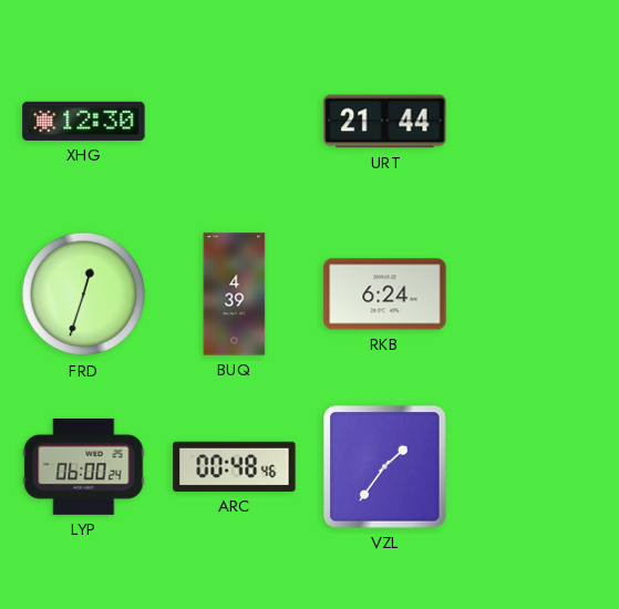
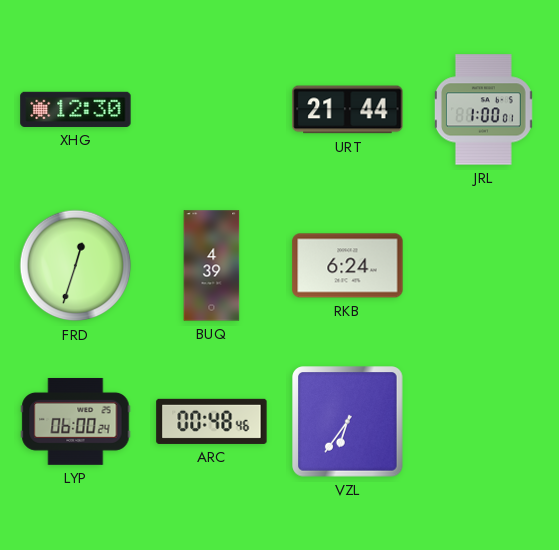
JRL: none -> 1:00 (483, 110)
VZL: 1:36 -> 6:36 (348, 422)
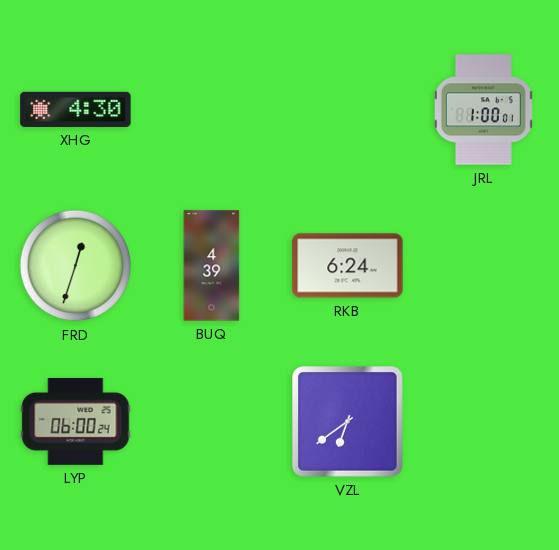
XHG: 12:30 -> 4:30 (76, 109)
URT: 21:44 -> none (348, 110)
ARC: 00:48 -> none (212, 421)
VZL: 6:36 -> 6:39 (348, 422)
